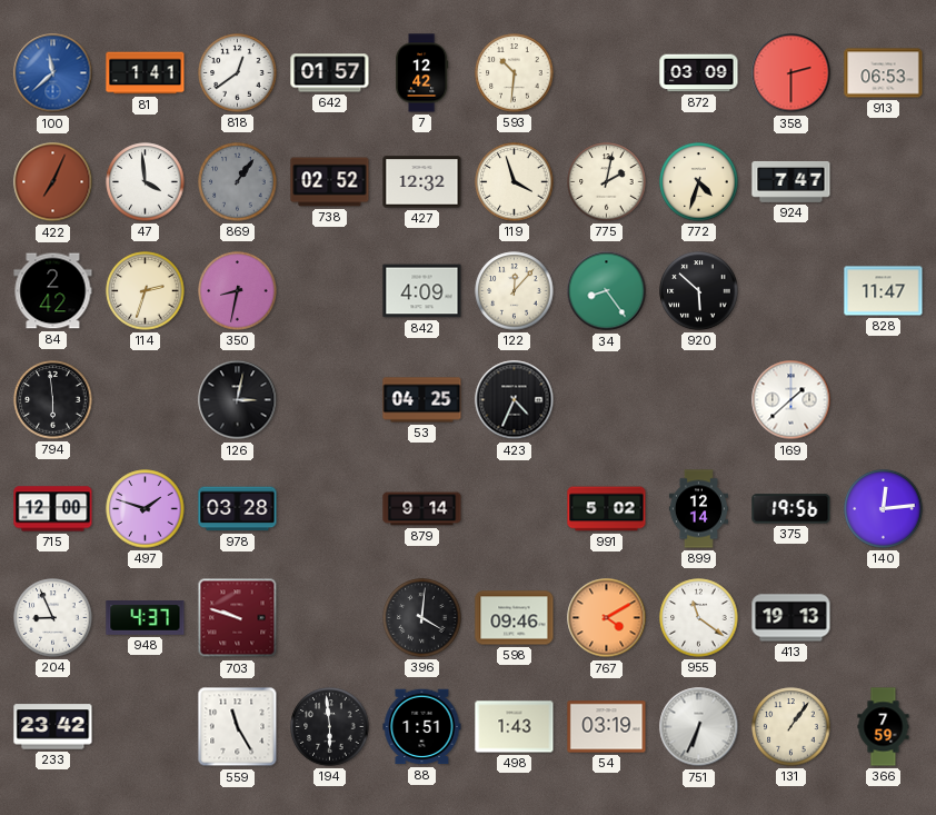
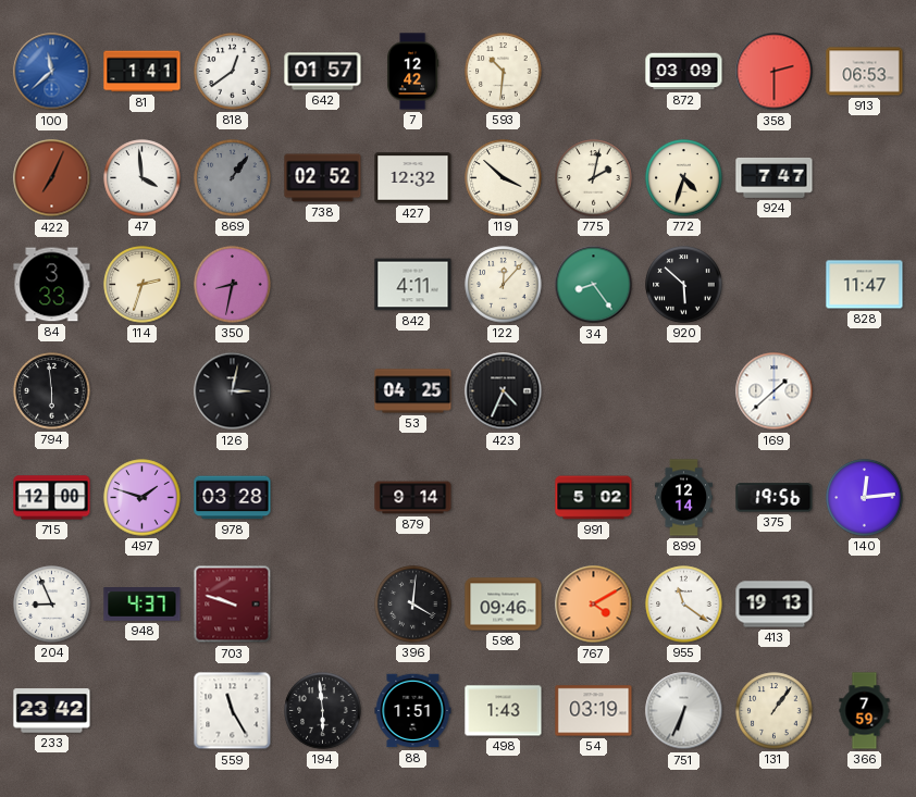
119: 3:57 -> 3:52 (504, 178)
84: 2:42 -> 3:33 (52, 285)
842: 4:09 -> 4:11 (413, 285)
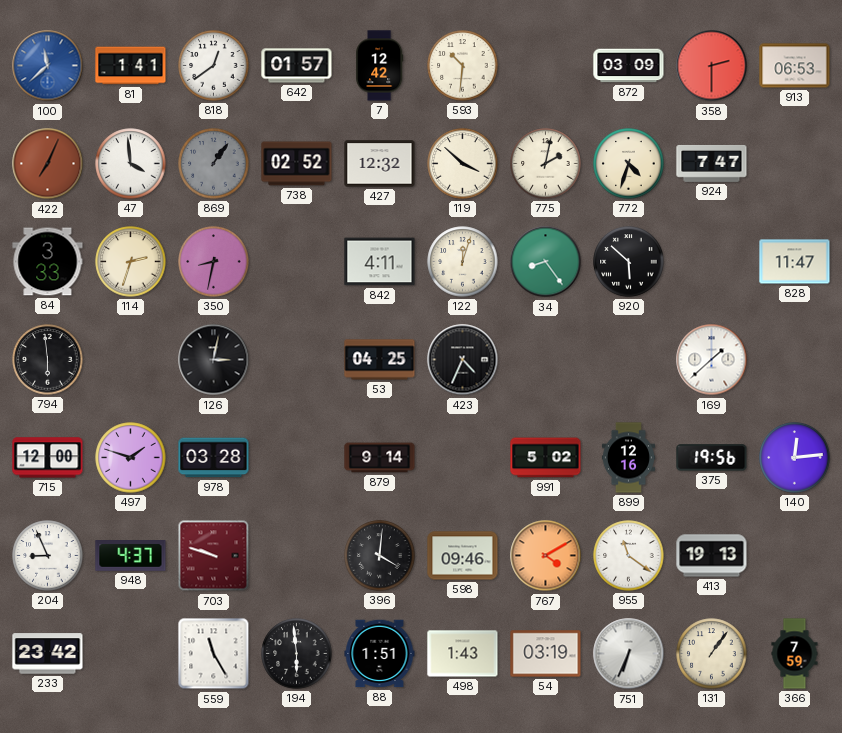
122: 12:07 -> 12:03 (463, 262)
899: 12:14 -> 12:16 (628, 458)
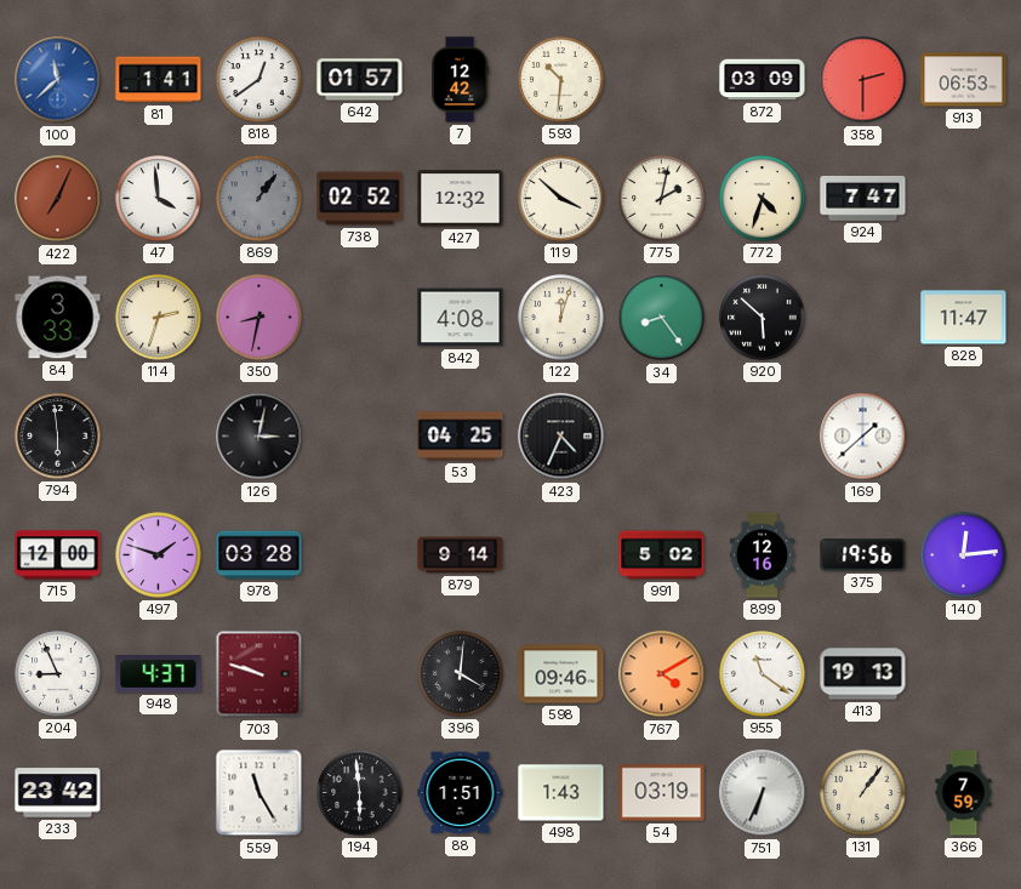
842: 4:11 -> 4:08 (461, 318)
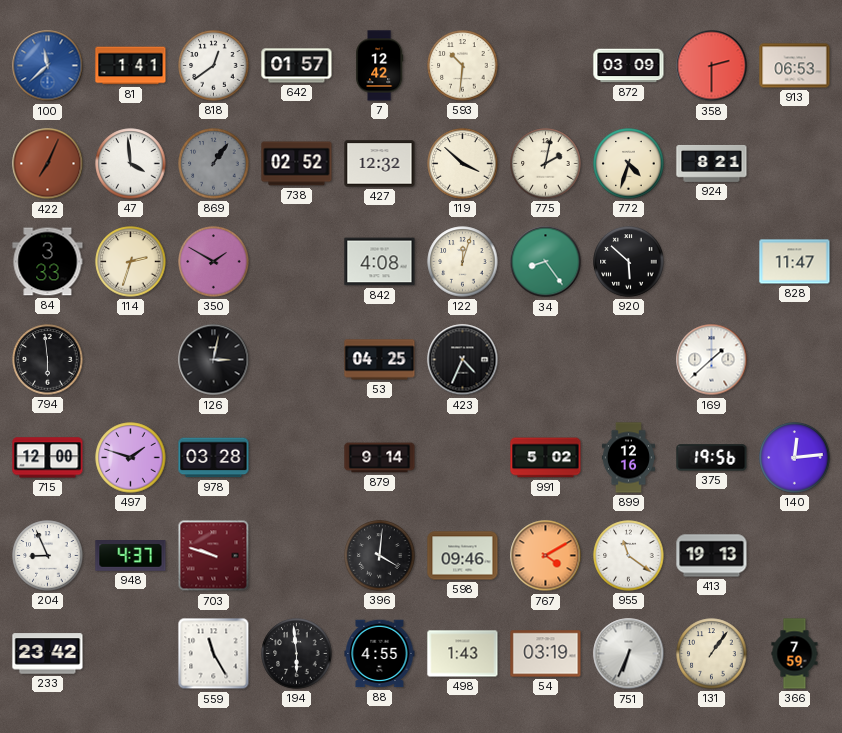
924: 7:47 -> 8:21 (712, 163)
350: 8:32 -> 1:50 (214, 262)
88: 1:51 -> 4:55 (380, 654)
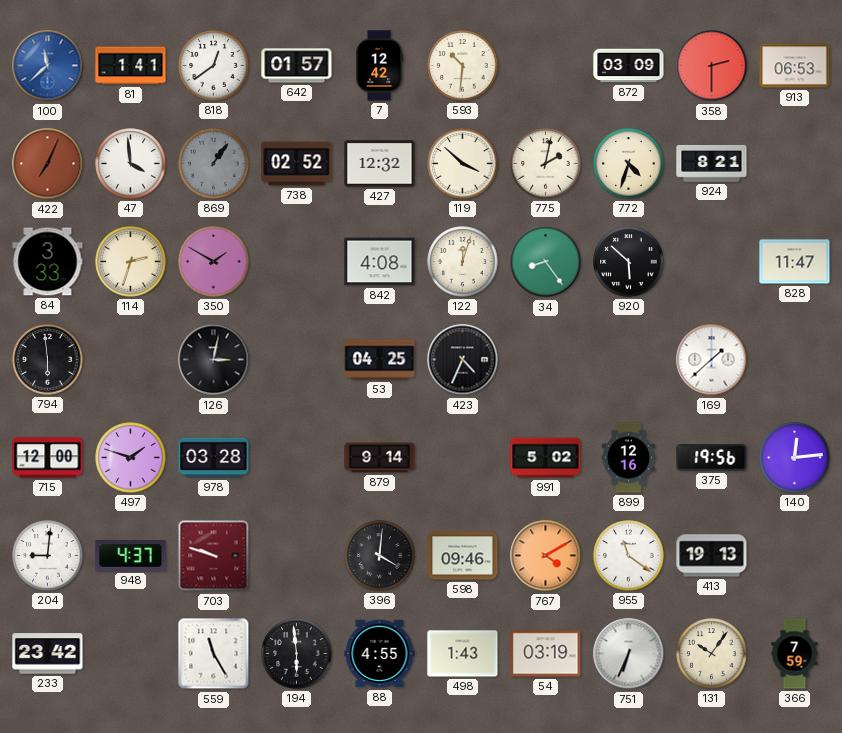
204: 8:56 -> 9:01 (48, 556)
131: 1:06 -> 10:06 (712, 654)
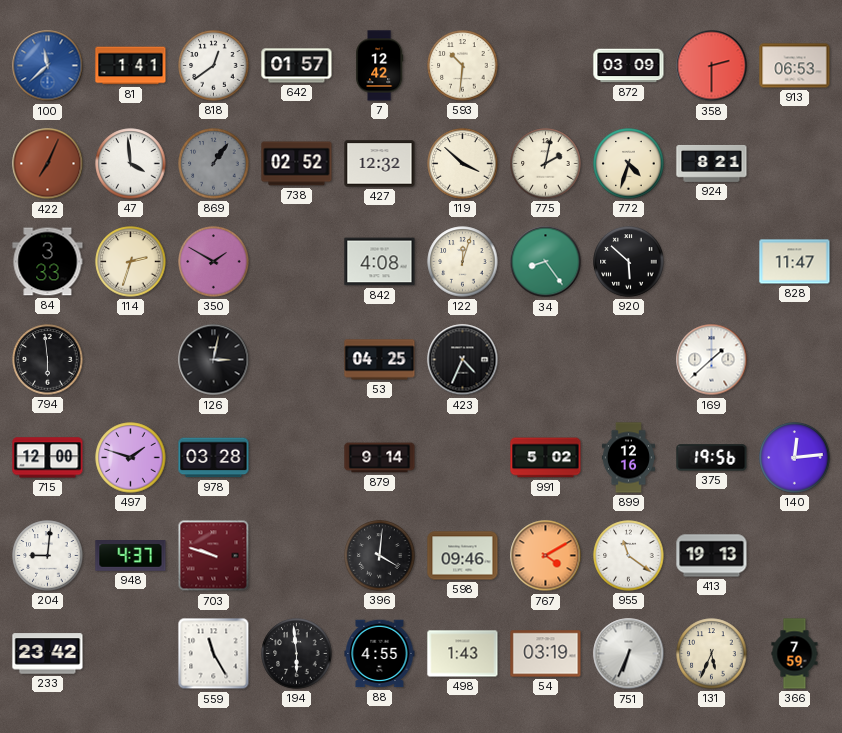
131: 10:06 -> 5:34 (712, 654)
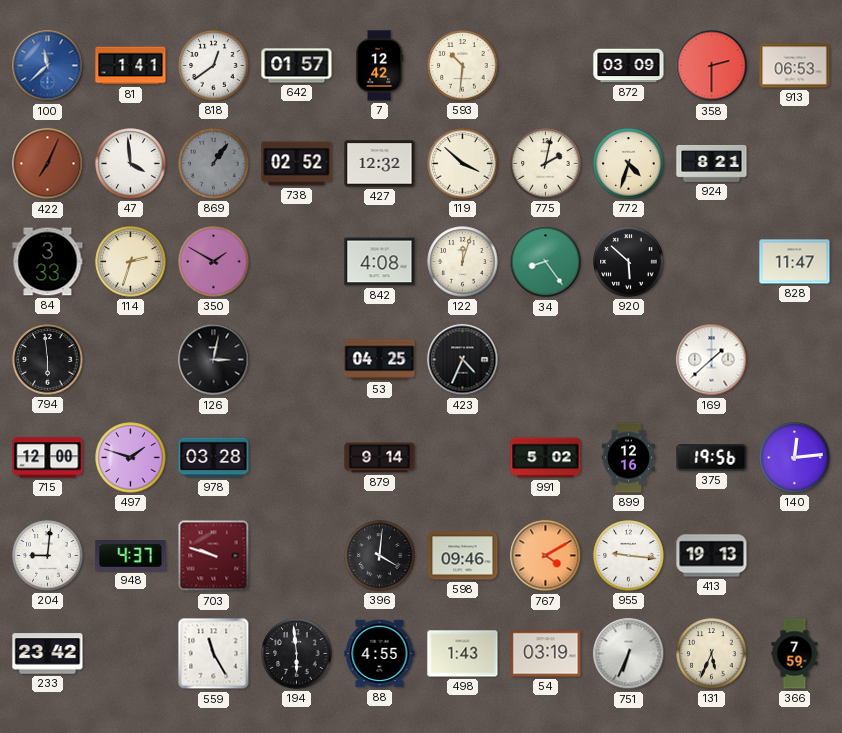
955: 11:21 -> 9:16 (629, 556)
